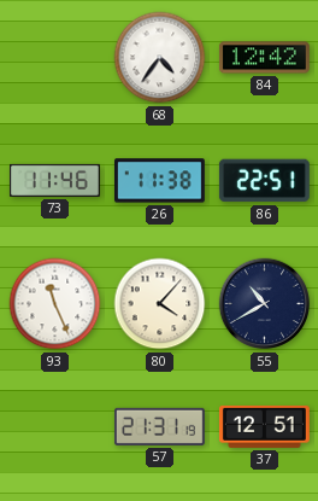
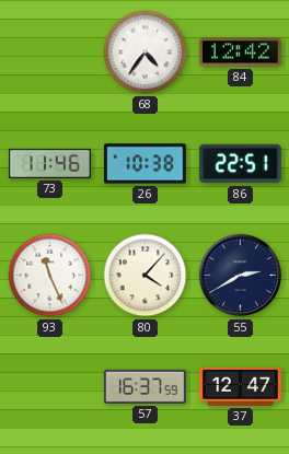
26: 11:38 -> 10:38 (144, 164)
55: 10:40 -> 2:40 (241, 276)
57: 21:31 -> 16:37 (144, 386)
37: 12:51 -> 12:47 (241, 386)
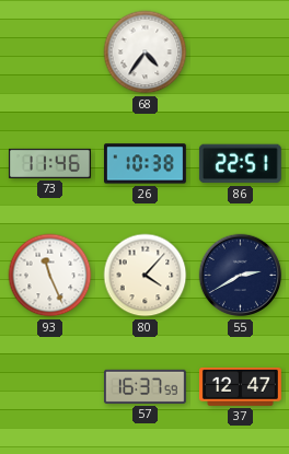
84: 12:42 -> none (240, 53)
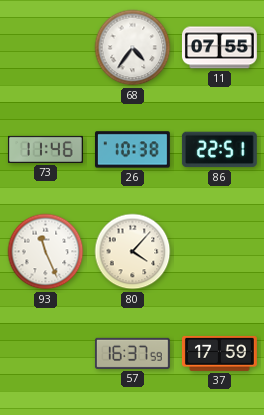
11: none -> 07:55 (219, 48)
55: 2:40 -> none (241, 276)
37: 12:47 -> 17:59 (220, 353)
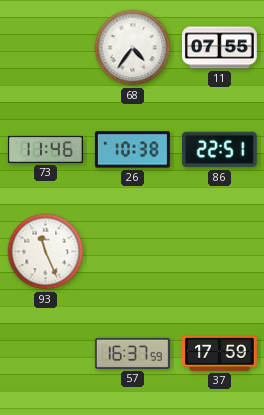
80: 4:07 -> none (133, 252)
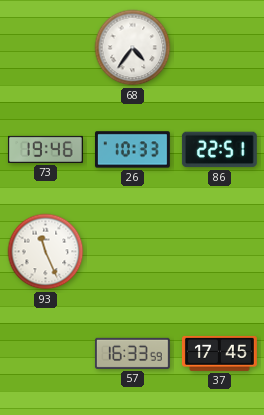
11: 07:55 -> none (219, 48)
73: 11:46 -> 19:46 (45, 149)
26: 10:38 -> 10:33 (132, 150)
57: 16:37 -> 16:33 (132, 353)
37: 17:59 -> 17:45 (220, 353)
